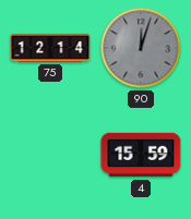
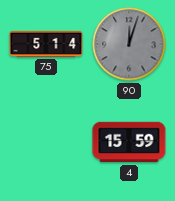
75: 12:14 -> 5:14 (46, 44)
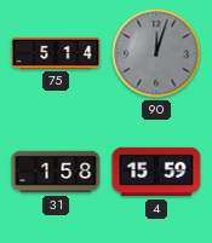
31: none -> 1:58 (56, 172)
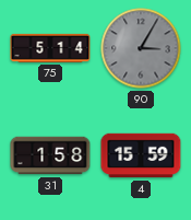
90: 12:03 -> 3:05 (141, 48)
